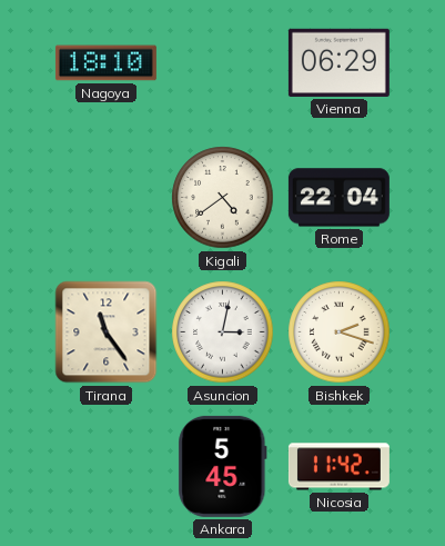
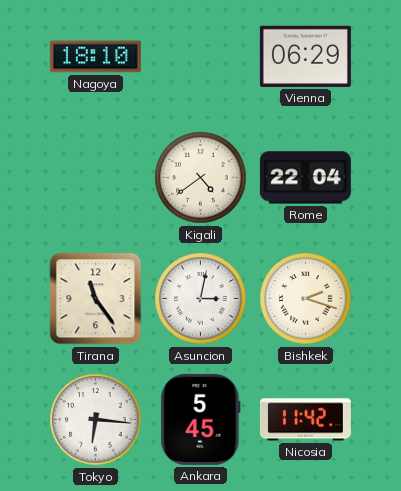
Tokyo: none -> 6:16 (96, 420)
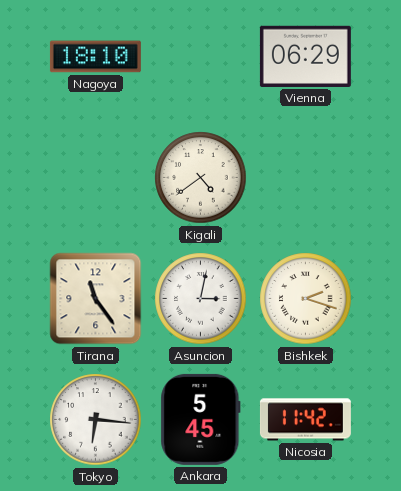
Rome: 22:04 -> none (305, 178)
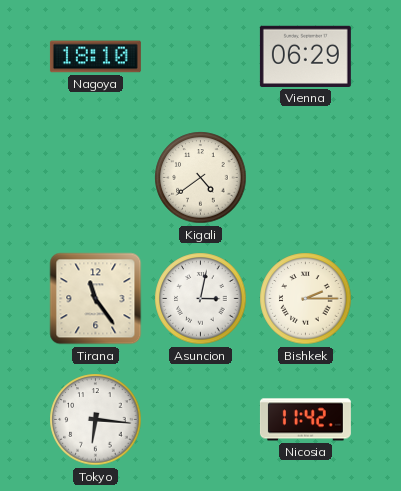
Bishkek: 2:18 -> 2:15 (306, 299)
Ankara: 5:45 -> none (201, 419)
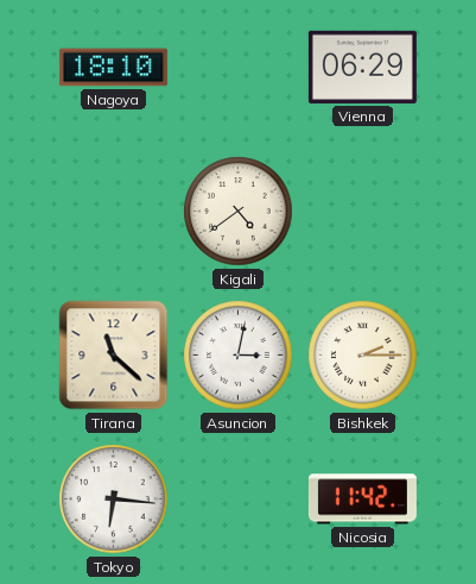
Tirana: 11:24 -> 11:22 (114, 356)
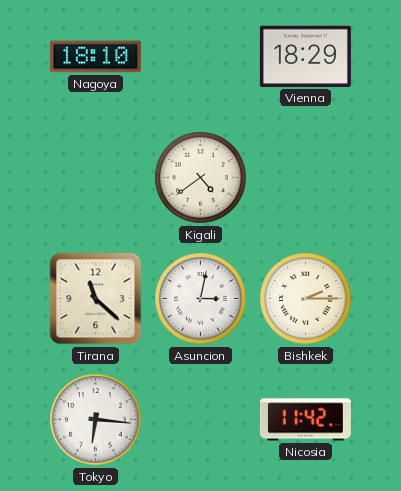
Vienna: 06:29 -> 18:29 (305, 56)
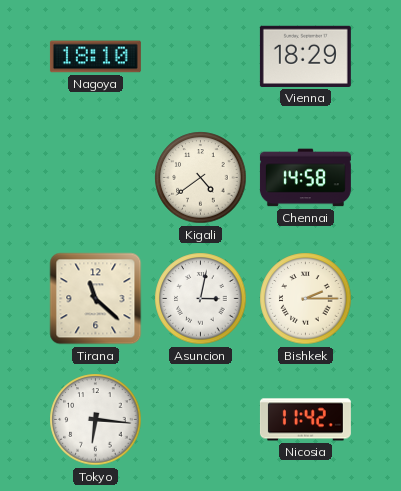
Chennai: none -> 14:58 (305, 178)
